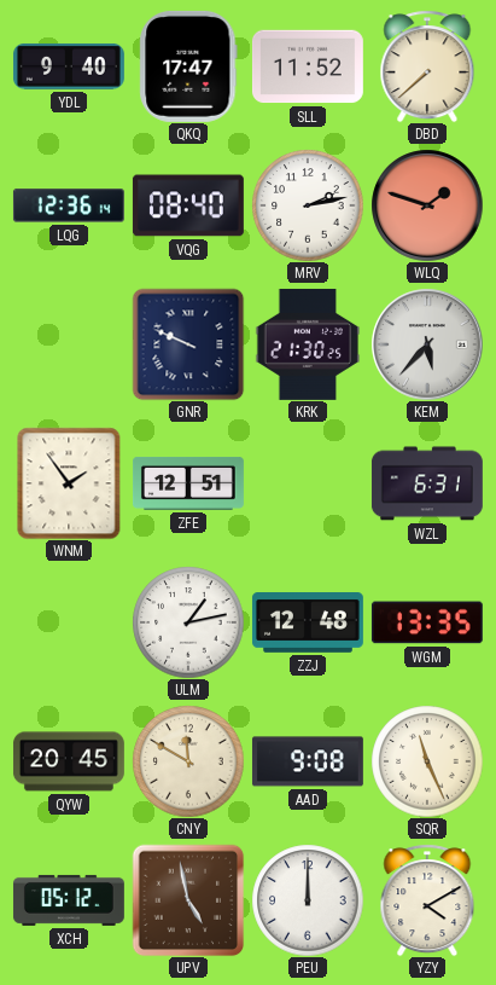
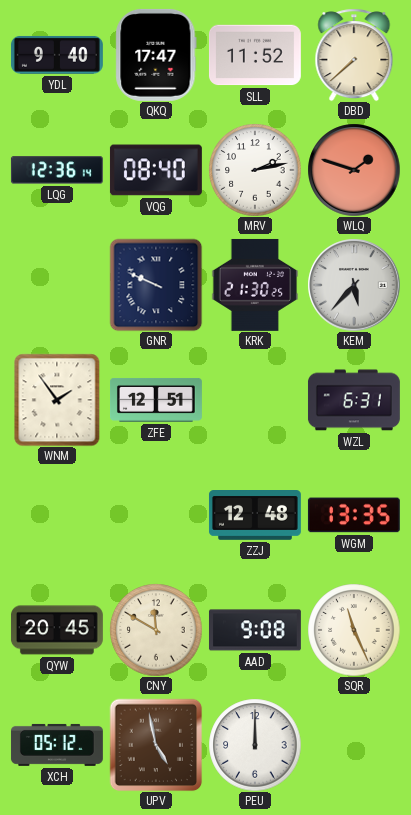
ULM: 1:13 -> none (188, 622)
YZY: 4:10 -> none (427, 900)
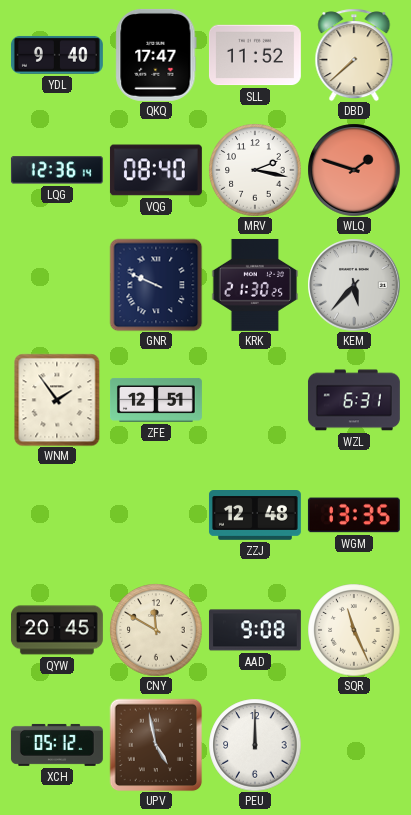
MRV: 2:13 -> 2:17 (255, 170)
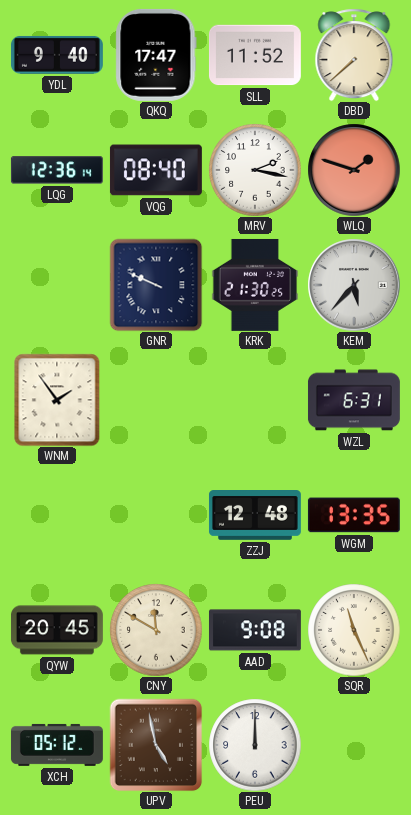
ZFE: 12:51 -> none (157, 400)
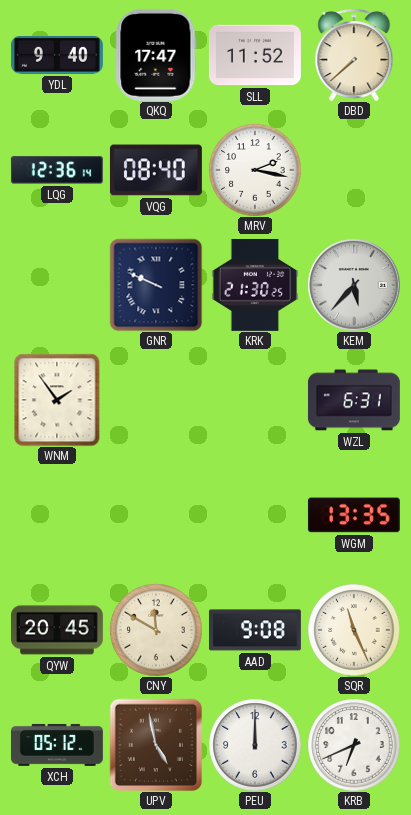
WLQ: 1:48 -> none (354, 170)
ZZJ: 12:48 -> none (255, 516)
KRB: none -> 6:41 (354, 745)
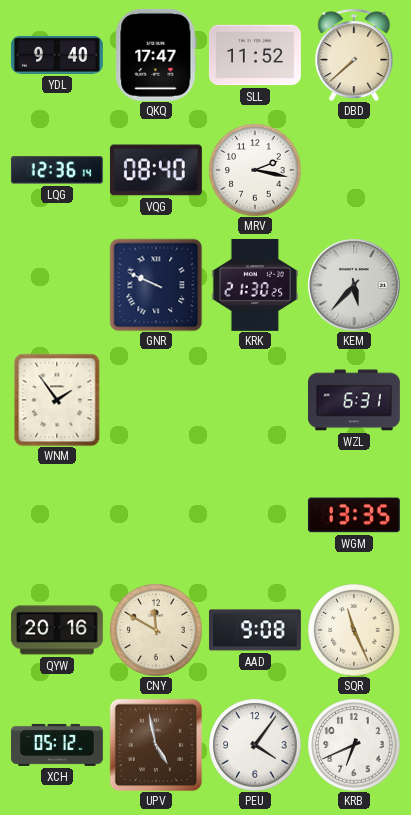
QYW: 20:45 -> 20:16 (57, 630)
PEU: 12:00 -> 4:06 (255, 745)
